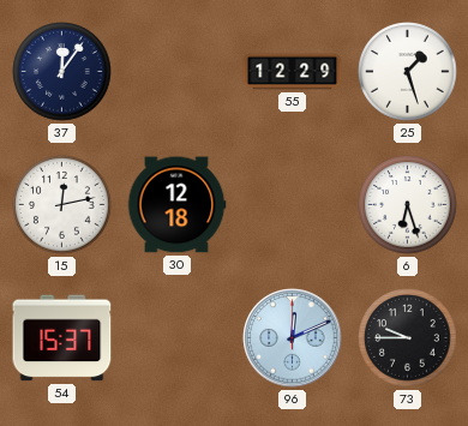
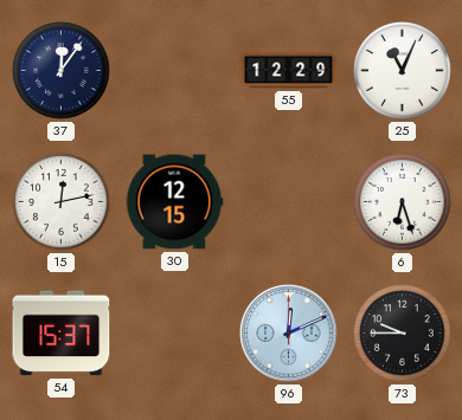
25: 1:27 -> 11:04 (403, 71)
30: 12:18 -> 12:15 (174, 202)
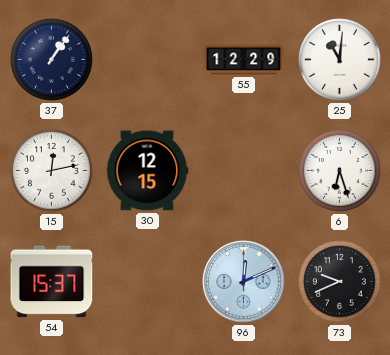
37: 12:06 -> 1:06 (52, 60)
25: 11:04 -> 11:01 (340, 60)
73: 9:45 -> 9:41 (340, 282)
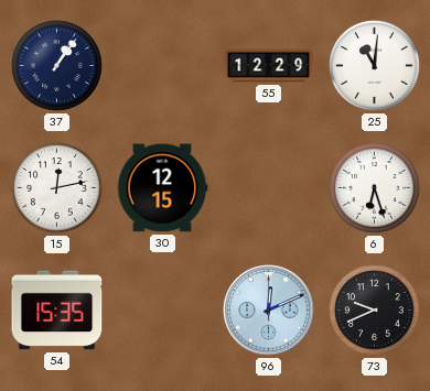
54: 15:37 -> 15:35 (57, 311)
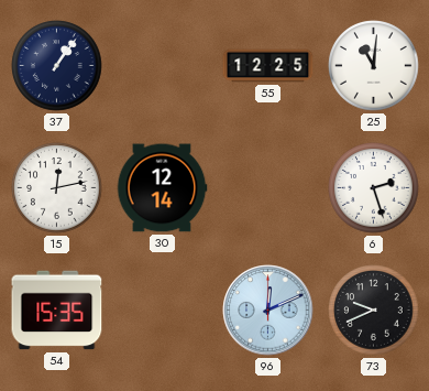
55: 12:29 -> 12:25 (268, 66)
30: 12:15 -> 12:14 (162, 188)
6: 6:27 -> 2:27 (374, 188)
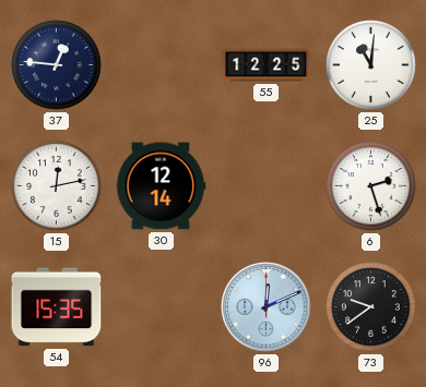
37: 1:06 -> 12:46 (57, 65)
73: 9:41 -> 9:39 (371, 307)
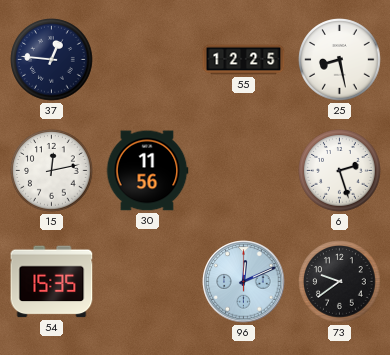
25: 11:01 -> 8:28 (340, 60)
30: 12:14 -> 11:56 (147, 171)
